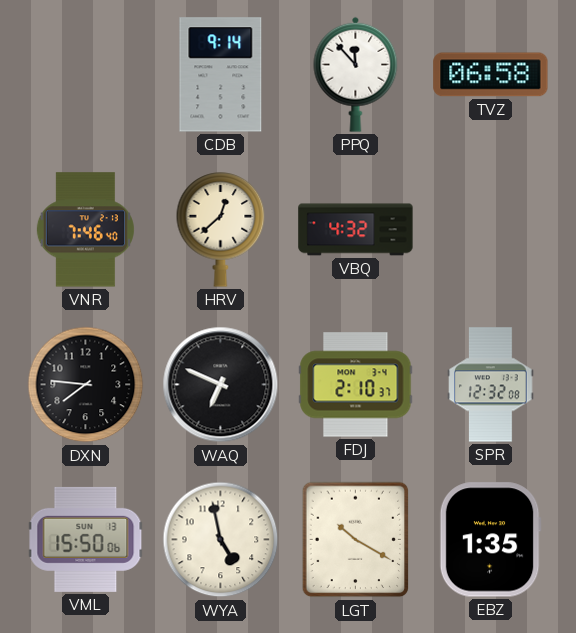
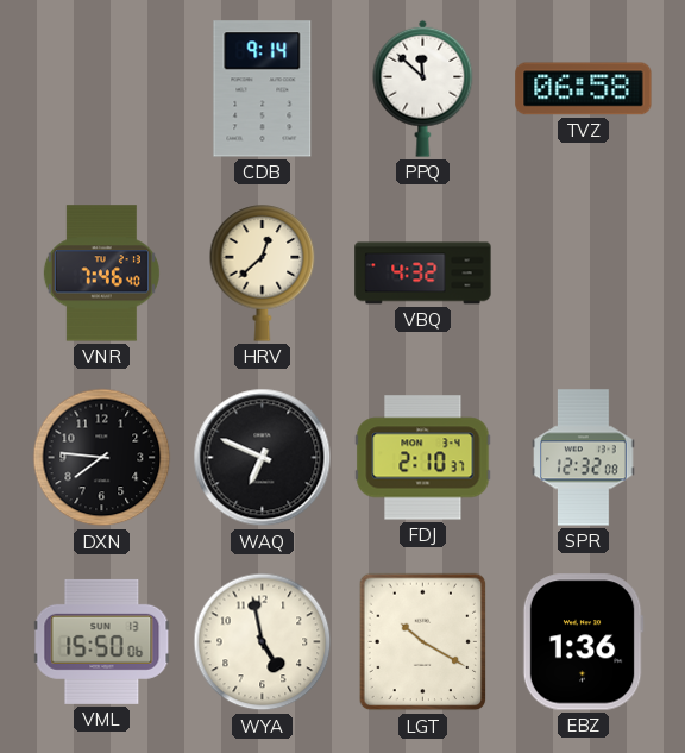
PPQ: 11:53 -> 11:52 (423, 88)
EBZ: 1:35 -> 1:36 (583, 642)
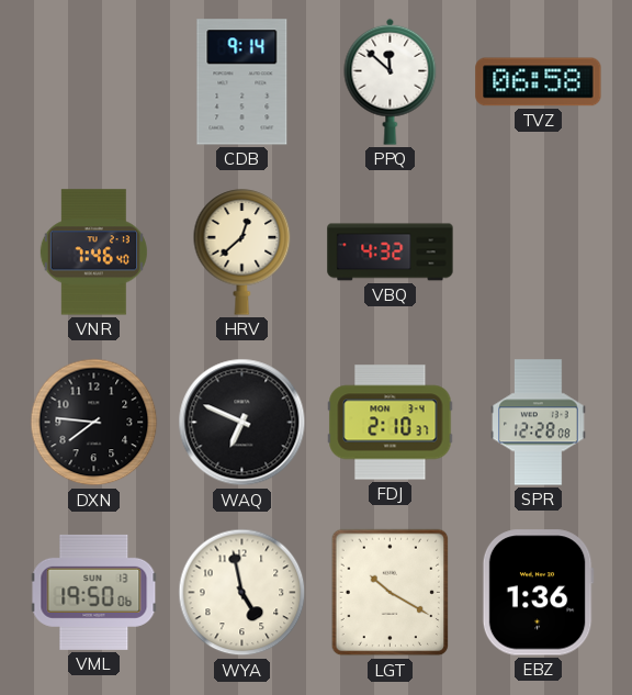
SPR: 12:32 -> 12:28 (539, 423)
VML: 15:50 -> 19:50 (94, 592)
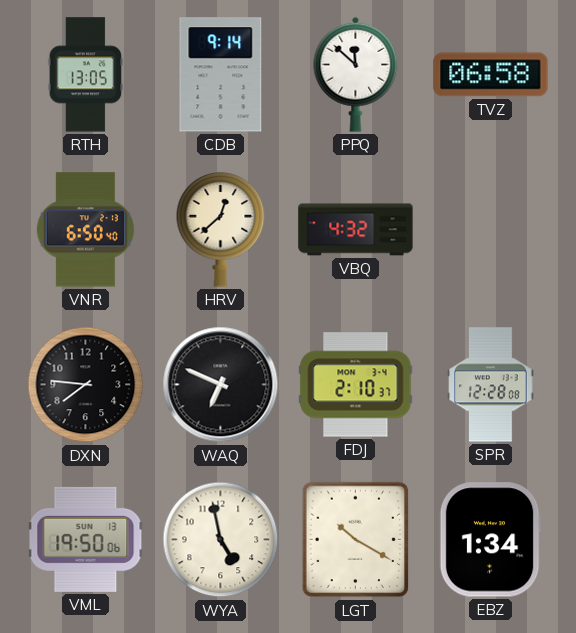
RTH: none -> 13:05 (86, 75)
VNR: 7:46 -> 6:50 (85, 230)
EBZ: 1:36 -> 1:34 (490, 540)
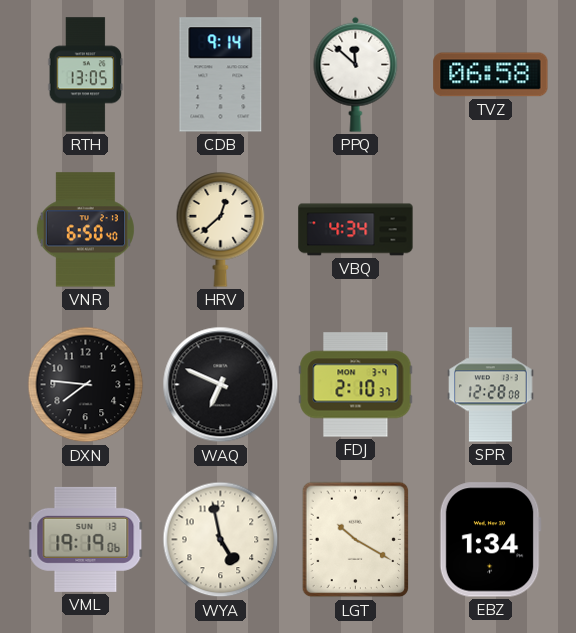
VBQ: 4:32 -> 4:34 (356, 230)
VML: 19:50 -> 19:19 (86, 539)
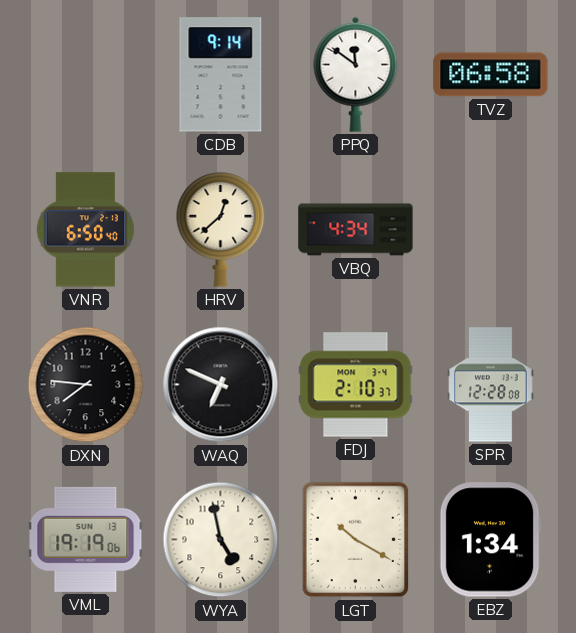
RTH: 13:05 -> none (86, 75)
PPQ: 11:52 -> 11:51 (356, 74)
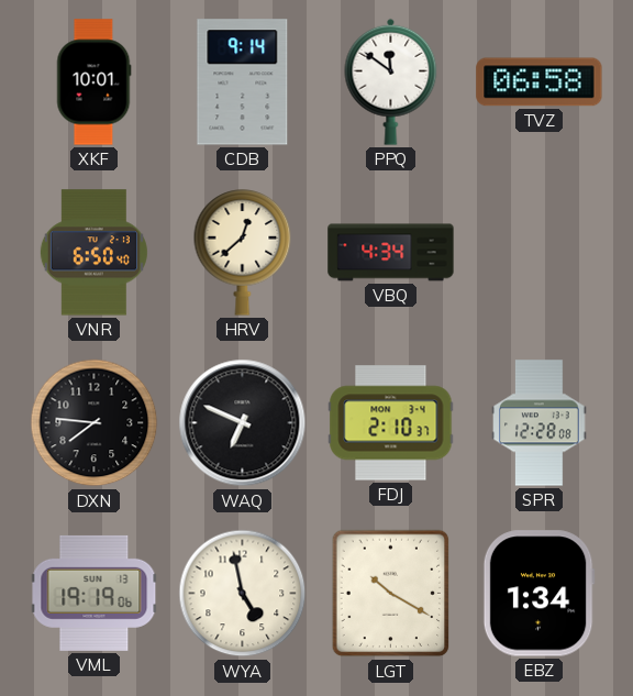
XKF: none -> 10:01 (93, 82)
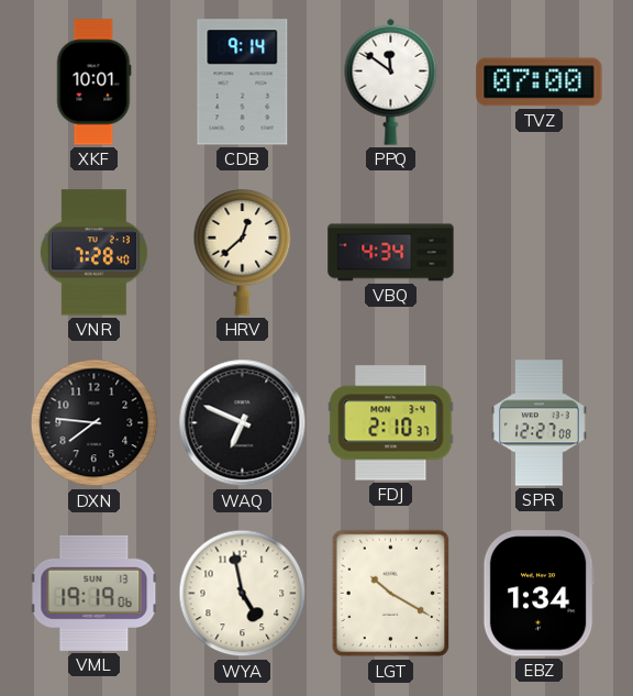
TVZ: 06:58 -> 07:00 (540, 82)
VNR: 6:50 -> 7:28 (93, 253)
SPR: 12:28 -> 12:27 (540, 423)
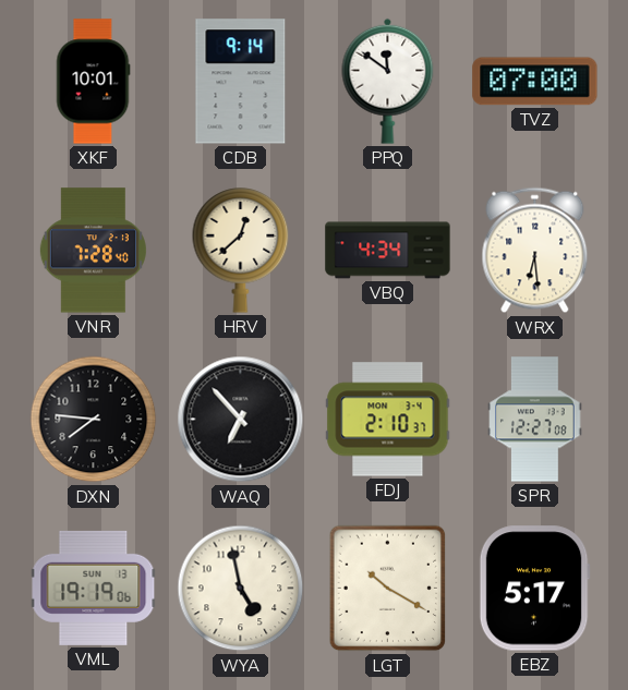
WRX: none -> 6:29 (535, 251)
WAQ: 6:49 -> 6:53 (241, 420)
EBZ: 1:34 -> 5:17 (534, 589)
